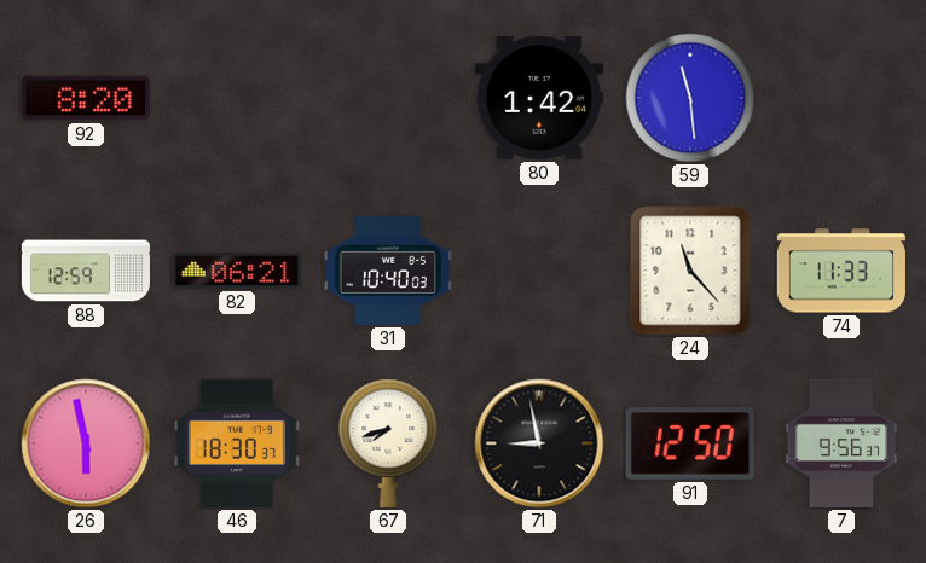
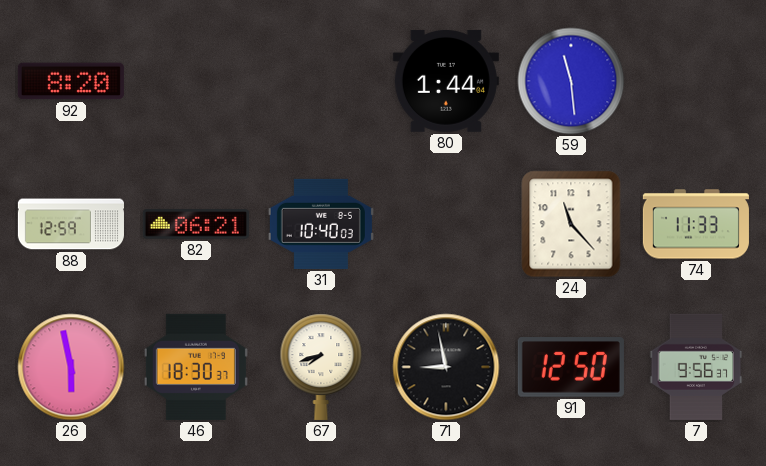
80: 1:42 -> 1:44 (446, 81)
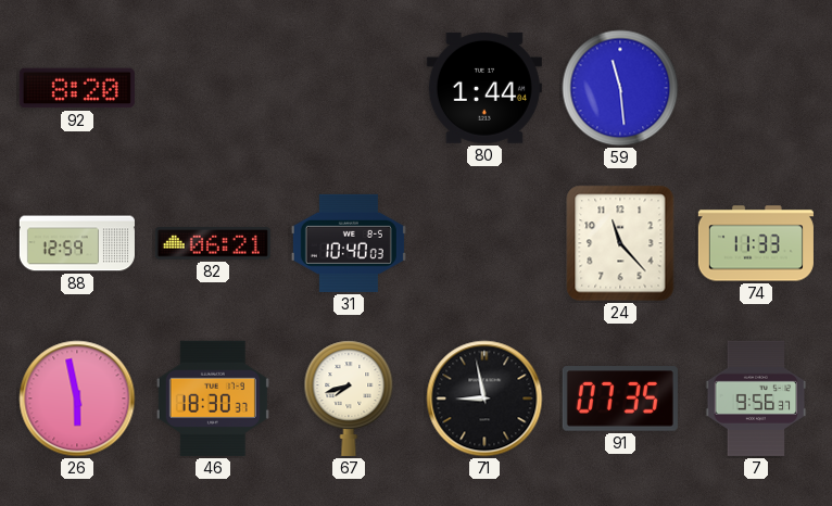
91: 12:50 -> 07:35 (620, 399)
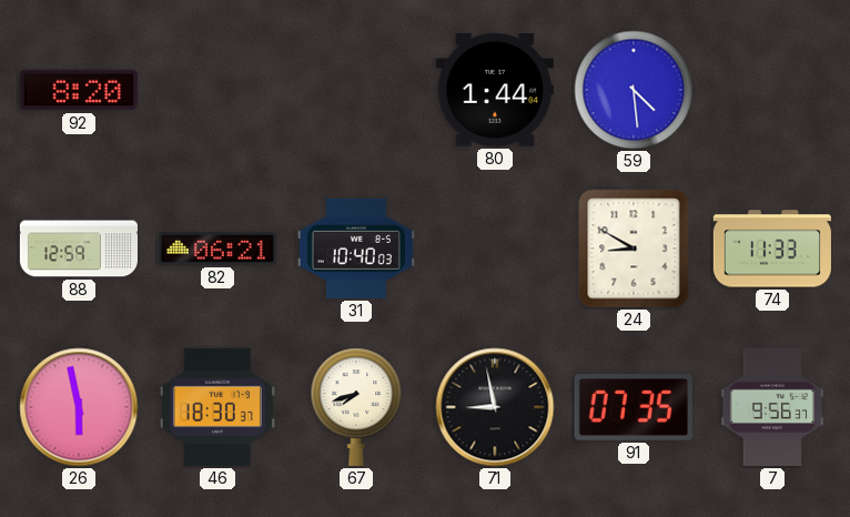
59: 11:29 -> 4:29 (634, 90)
24: 11:23 -> 8:50 (634, 249)
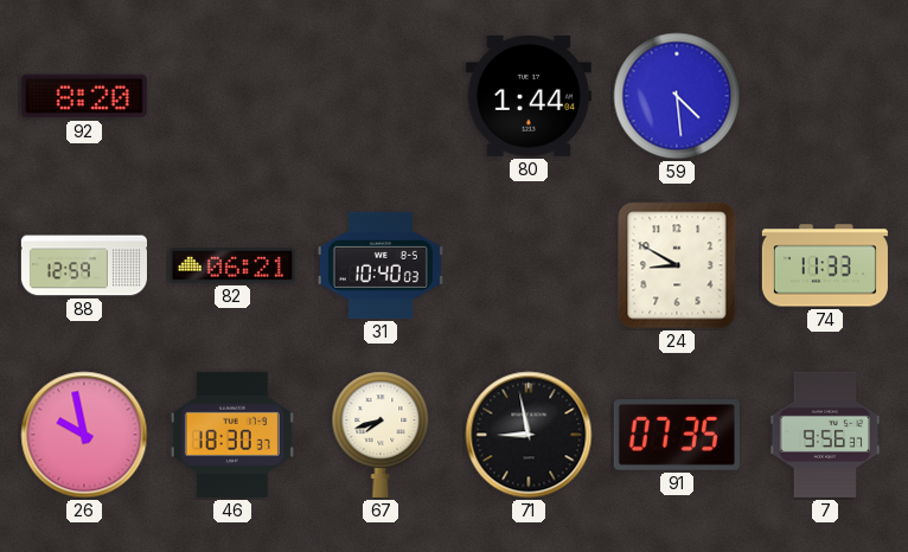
26: 5:58 -> 9:58 (84, 435)
